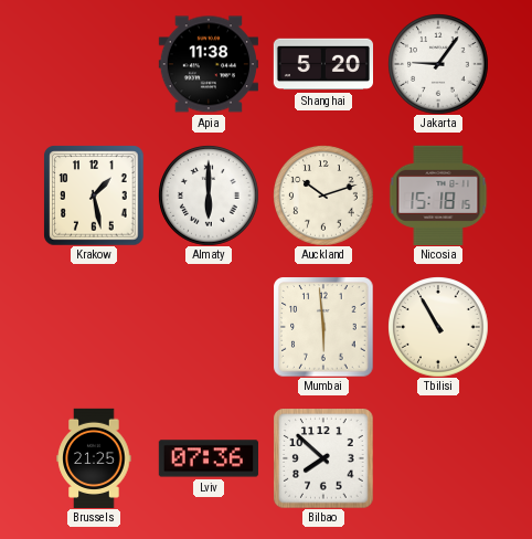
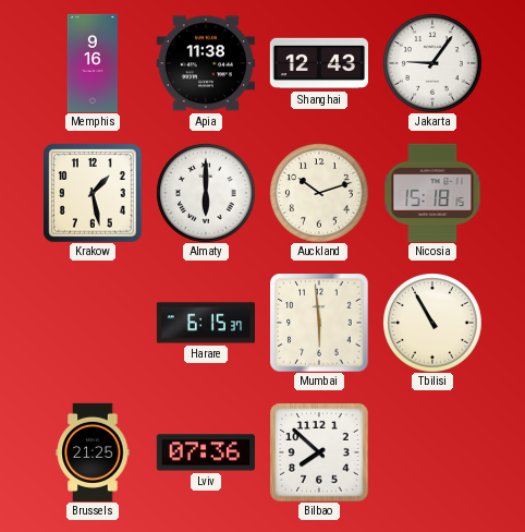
Memphis: none -> 9:16 (91, 62)
Shanghai: 5:20 -> 12:43 (318, 63)
Harare: none -> 6:15 (205, 323)
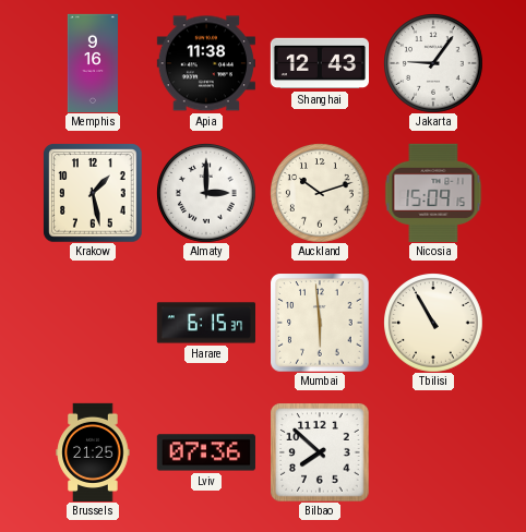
Almaty: 6:00 -> 3:00 (206, 193)
Nicosia: 15:18 -> 15:09 (433, 193)
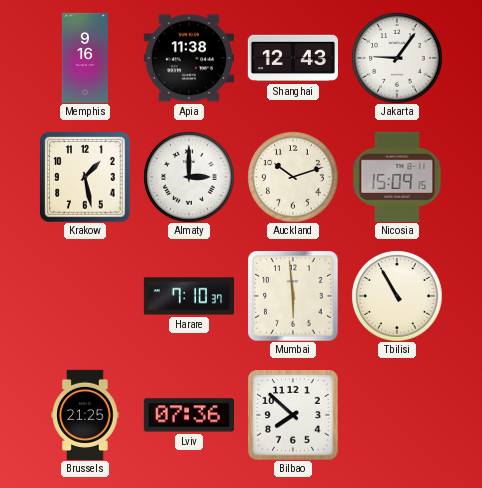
Harare: 6:15 -> 7:10 (188, 296)
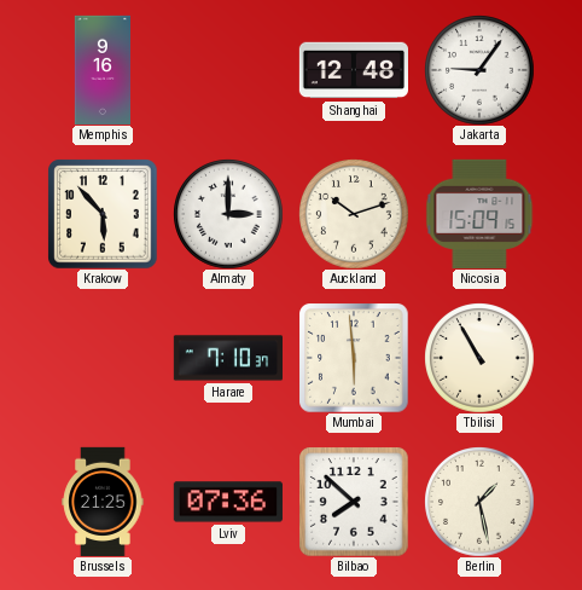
Apia: 11:38 -> none (189, 58)
Shanghai: 12:43 -> 12:48 (353, 70)
Krakow: 1:28 -> 5:53 (103, 214)
Berlin: none -> 1:28 (479, 502)
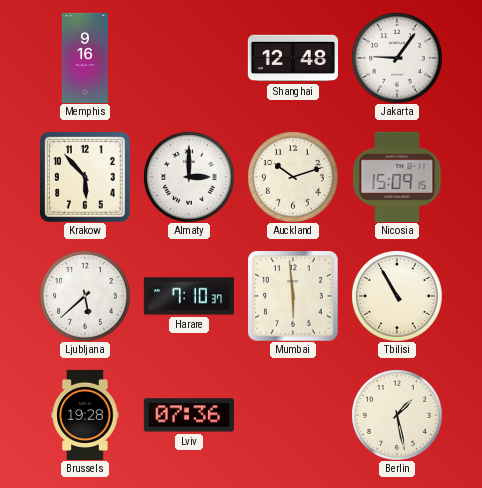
Ljubljana: none -> 5:38 (85, 296)
Brussels: 21:25 -> 19:28 (85, 414)
Bilbao: 7:52 -> none (354, 502)
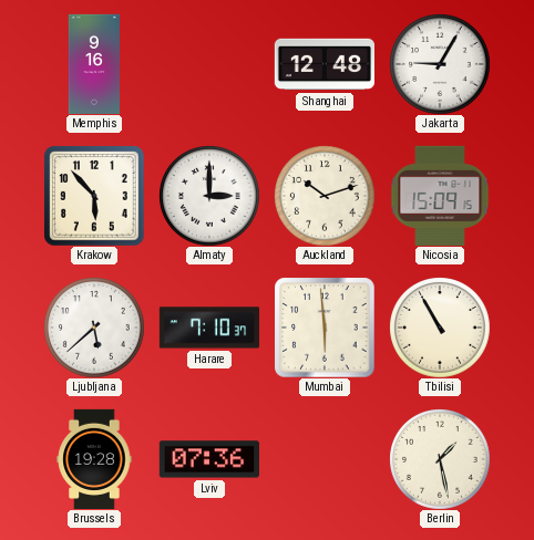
Jakarta: 9:06 -> 9:05 (440, 64)
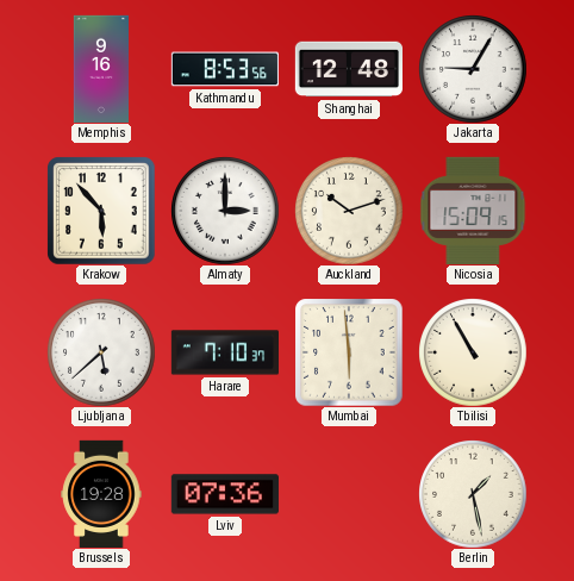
Kathmandu: none -> 8:53 (224, 69)
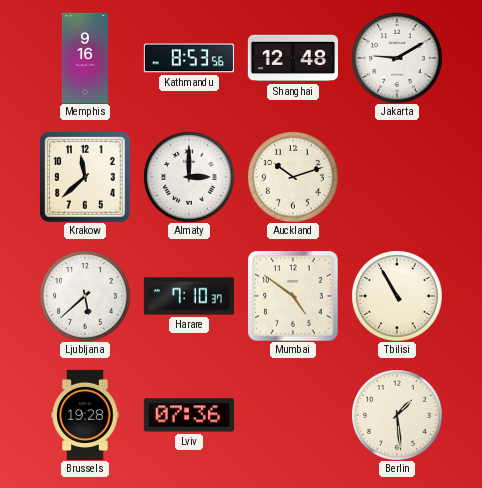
Jakarta: 9:05 -> 9:10 (397, 58)
Krakow: 5:53 -> 11:38 (85, 177)
Nicosia: 15:09 -> none (473, 211)
Mumbai: 5:59 -> 4:51 (293, 296)
Berlin: 1:28 -> 1:29 (397, 415)
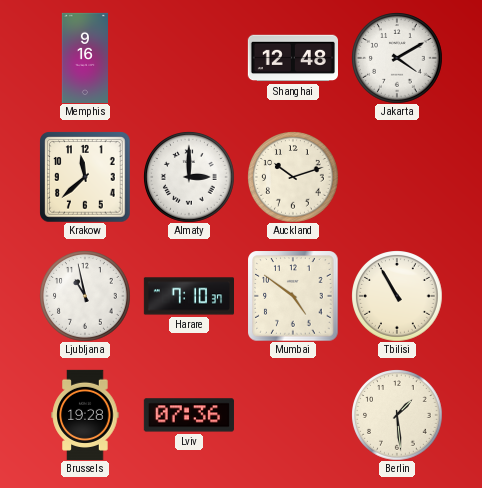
Kathmandu: 8:53 -> none (188, 58)
Jakarta: 9:10 -> 4:10 (397, 58)
Ljubljana: 5:38 -> 10:58 (85, 296)
